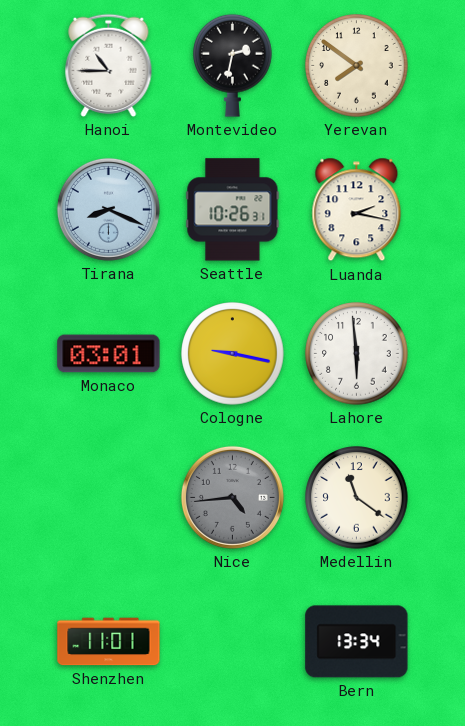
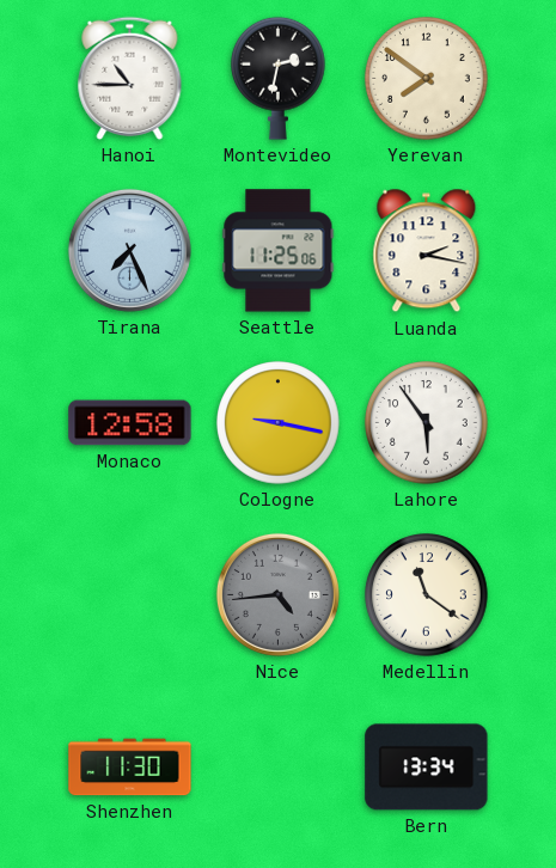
Tirana: 8:19 -> 7:26 (129, 250)
Seattle: 10:26 -> 11:25 (279, 251)
Monaco: 03:01 -> 12:58 (130, 423)
Lahore: 5:59 -> 5:54 (427, 423)
Shenzhen: 11:01 -> 11:30 (130, 768)
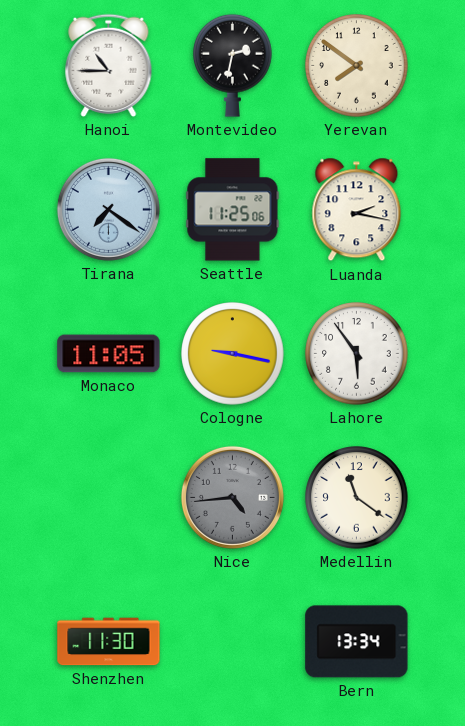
Tirana: 7:26 -> 7:21 (108, 209)
Monaco: 12:58 -> 11:05 (109, 354)
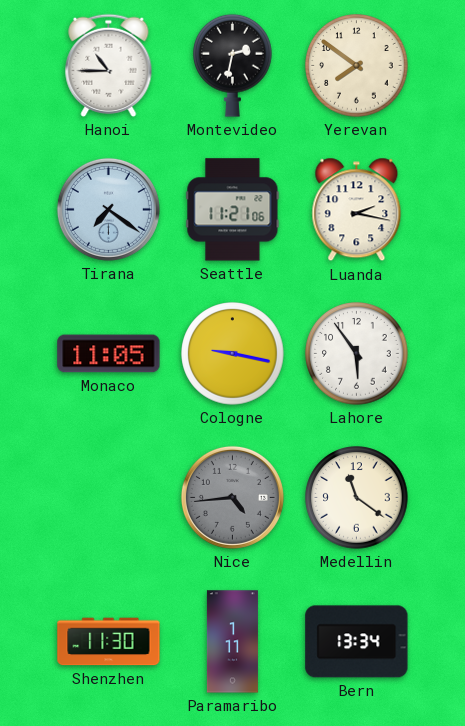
Seattle: 11:25 -> 11:21 (233, 210)
Paramaribo: none -> 1:11 (232, 642)
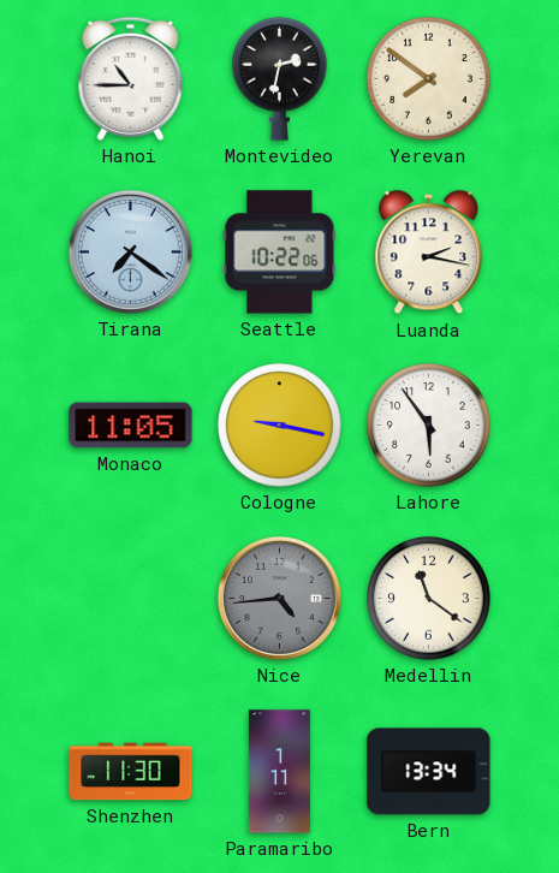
Seattle: 11:21 -> 10:22 (280, 253)
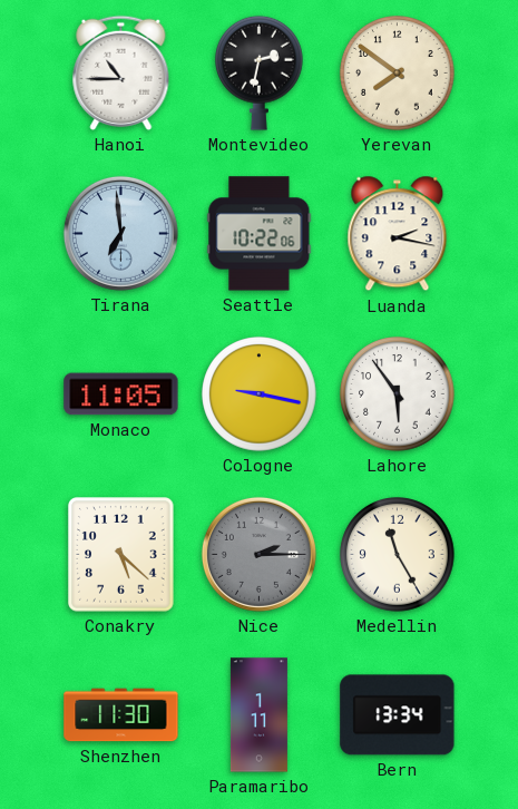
Tirana: 7:21 -> 6:59 (120, 233)
Conakry: none -> 5:22 (121, 555)
Nice: 4:44 -> 2:15 (258, 554)
Medellin: 11:21 -> 11:25 (398, 555)
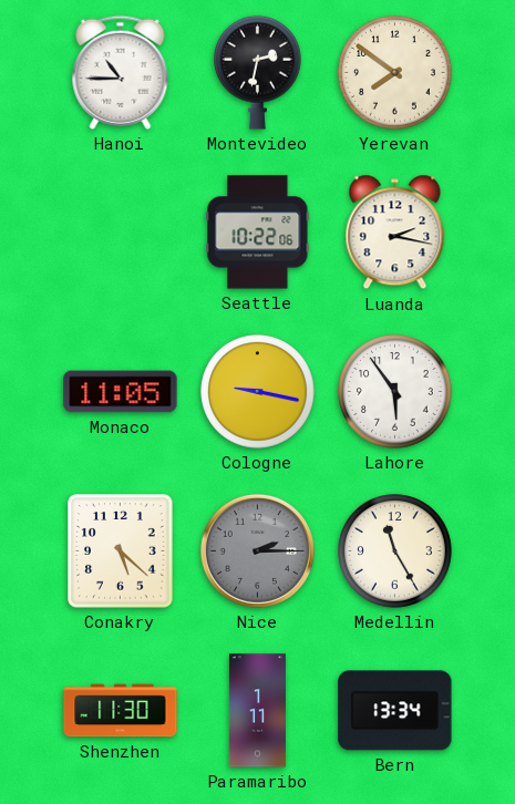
Tirana: 6:59 -> none (120, 233)
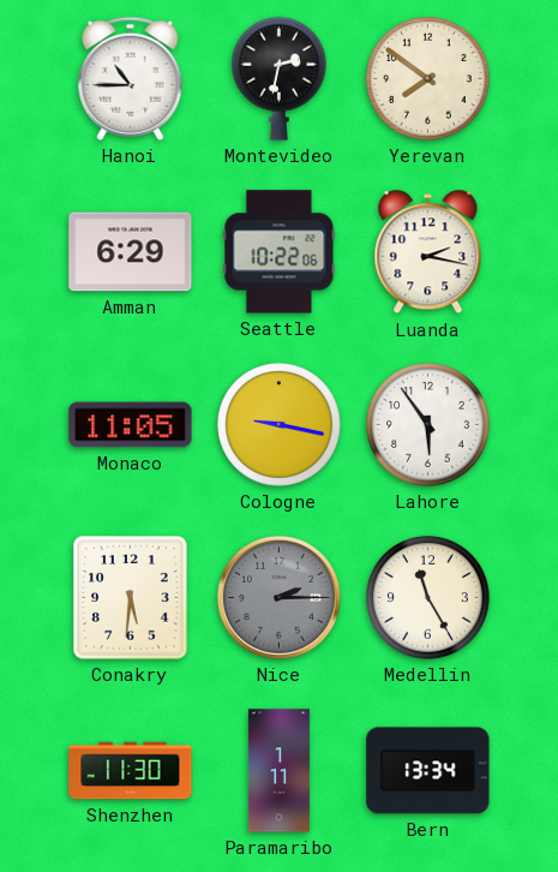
Amman: none -> 6:29 (131, 252)
Conakry: 5:22 -> 5:31 (131, 598)
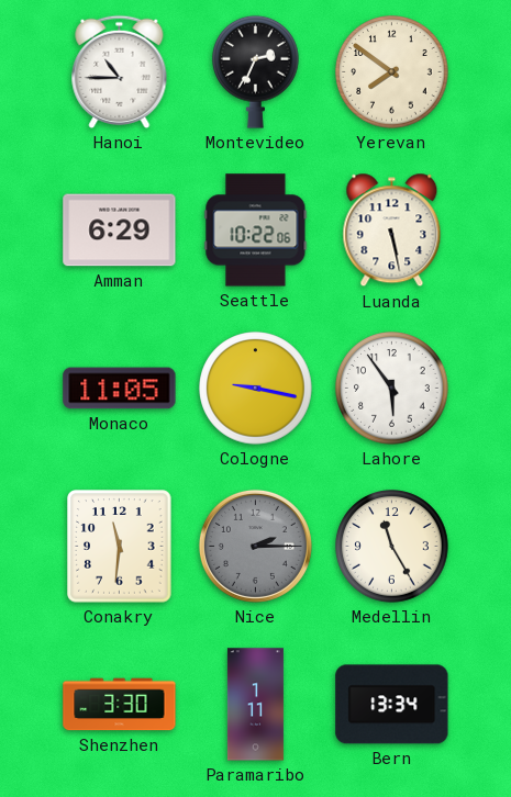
Montevideo: 2:32 -> 2:34 (256, 71)
Luanda: 2:17 -> 5:28 (392, 231)
Conakry: 5:31 -> 11:31 (120, 547)
Shenzhen: 11:30 -> 3:30 (120, 705)
